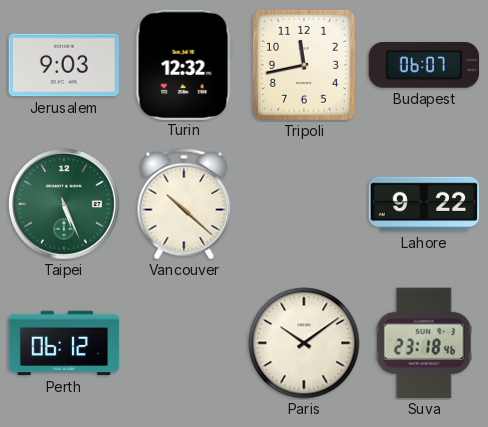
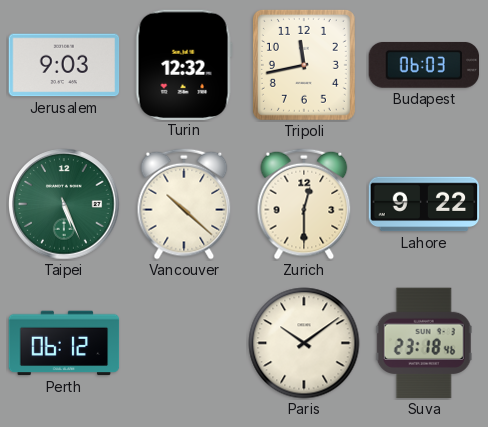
Budapest: 06:07 -> 06:03 (424, 65)
Zurich: none -> 12:30 (304, 204)
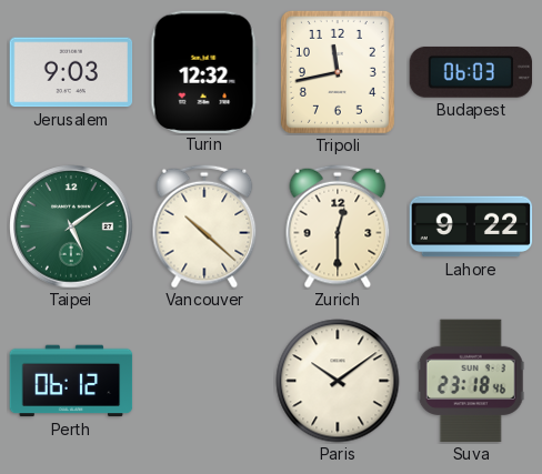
Taipei: 5:26 -> 5:09 (71, 226)
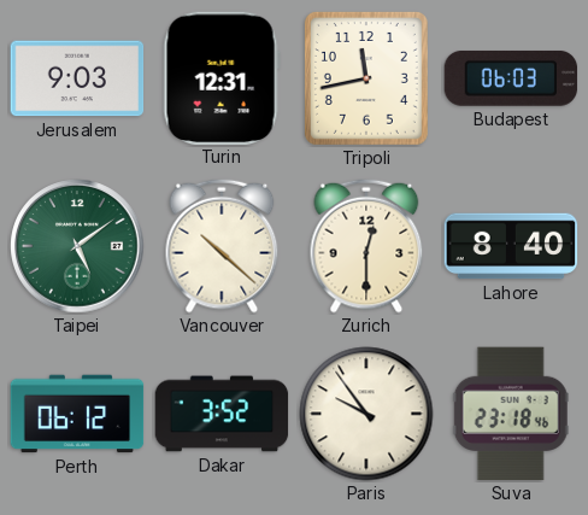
Turin: 12:32 -> 12:31 (222, 77)
Lahore: 9:22 -> 8:40 (511, 246)
Dakar: none -> 3:52 (222, 414)
Paris: 10:09 -> 9:54 (366, 414)
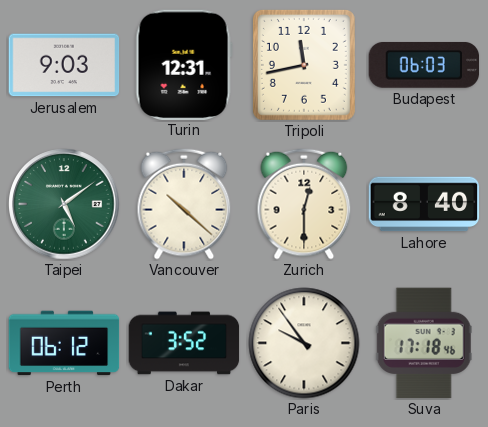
Suva: 23:18 -> 17:18 (424, 343)
